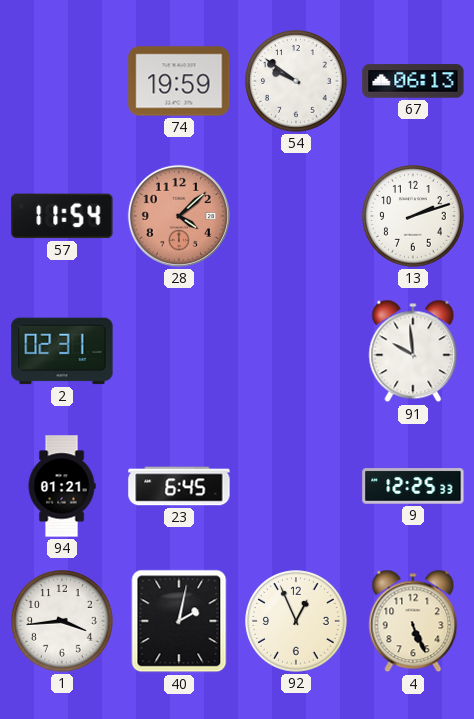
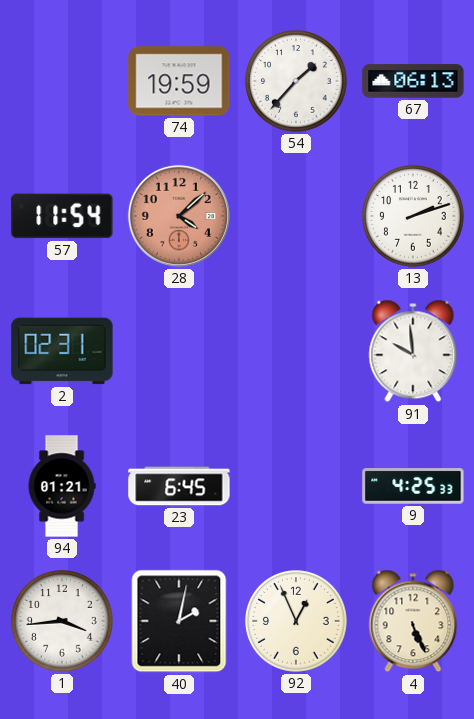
54: 9:51 -> 1:37 (296, 81)
9: 12:25 -> 4:25 (413, 486)
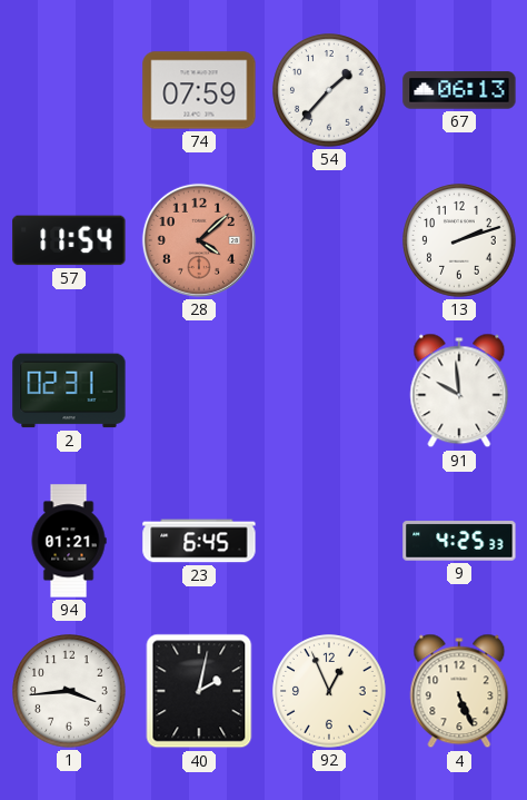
74: 19:59 -> 07:59 (199, 90)
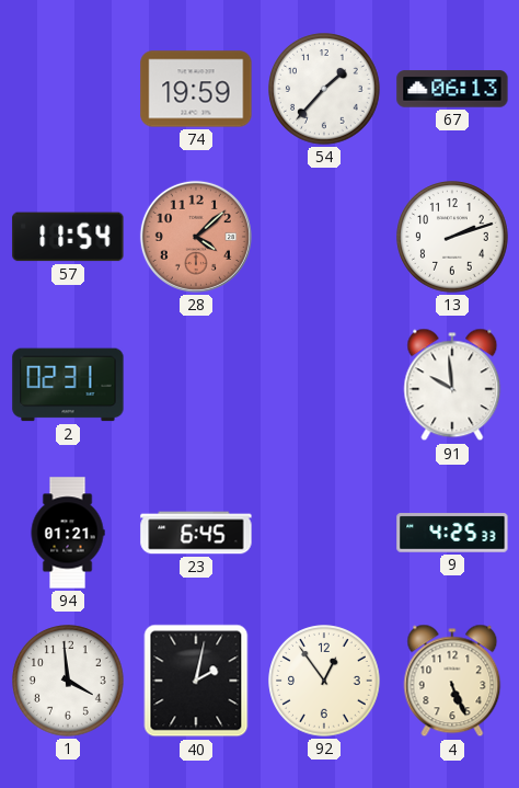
74: 07:59 -> 19:59 (196, 89)
1: 3:44 -> 3:59 (68, 681)
92: 12:56 -> 12:54 (324, 681)
